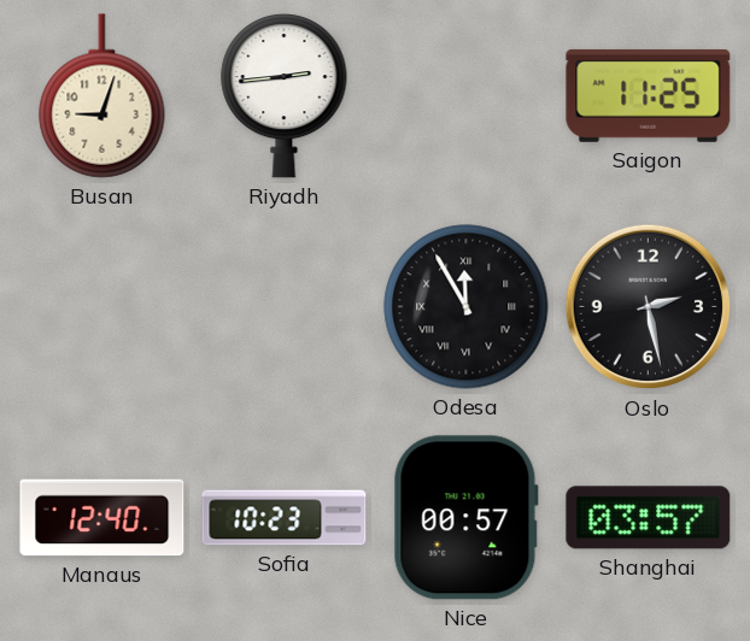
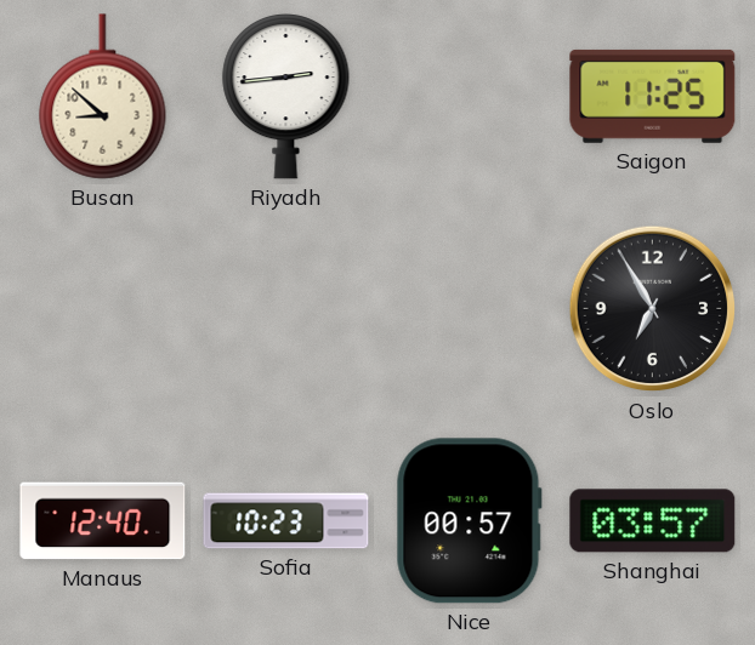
Busan: 9:03 -> 8:52 (103, 97)
Odesa: 11:55 -> none (467, 307)
Oslo: 2:28 -> 6:55 (653, 309)
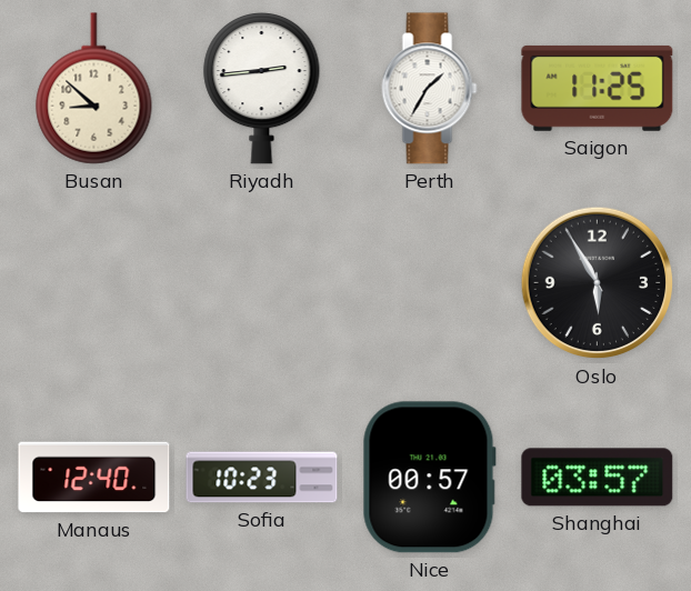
Perth: none -> 1:35 (430, 89)
Oslo: 6:55 -> 5:55 (598, 283)
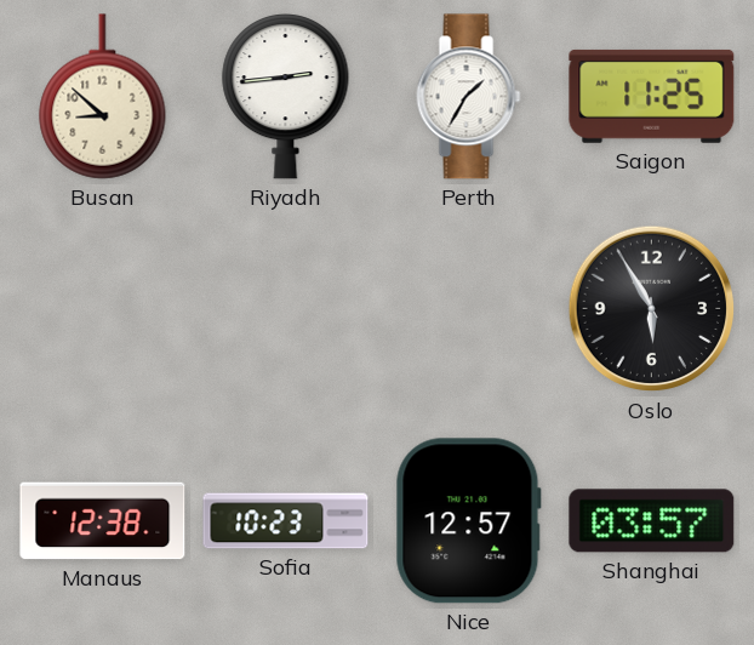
Manaus: 12:40 -> 12:38 (103, 521)
Nice: 00:57 -> 12:57 (468, 521)
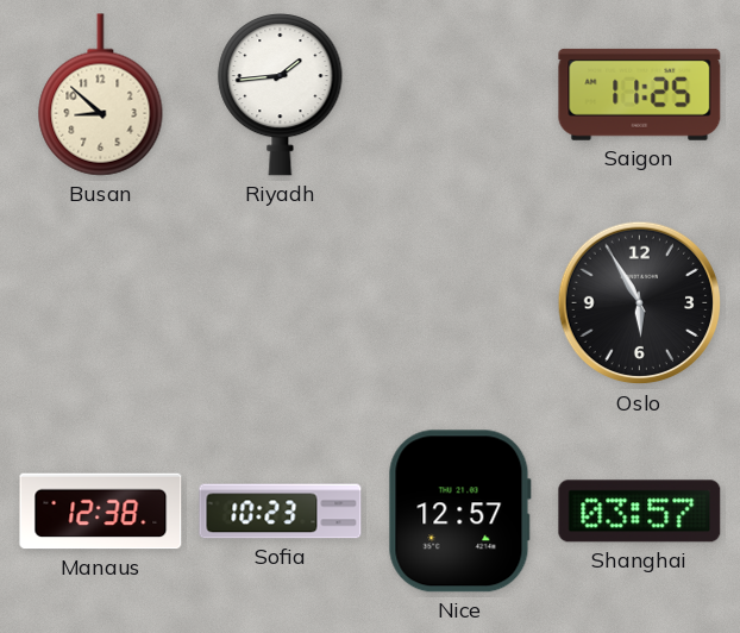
Riyadh: 2:44 -> 1:44 (281, 94)
Perth: 1:35 -> none (469, 97)
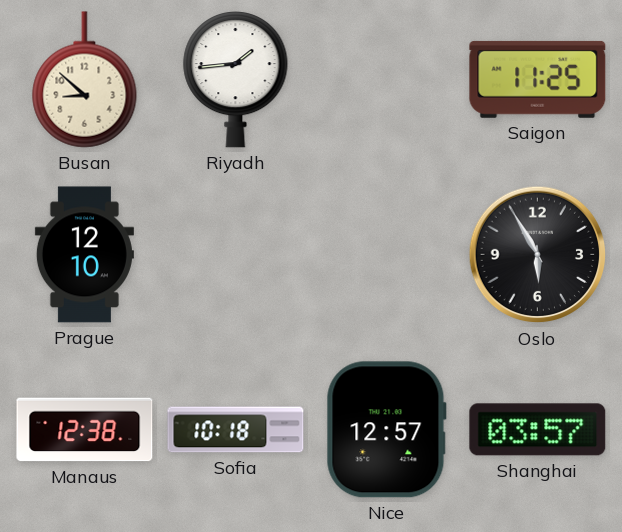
Prague: none -> 12:10 (84, 255)
Sofia: 10:23 -> 10:18 (236, 430)
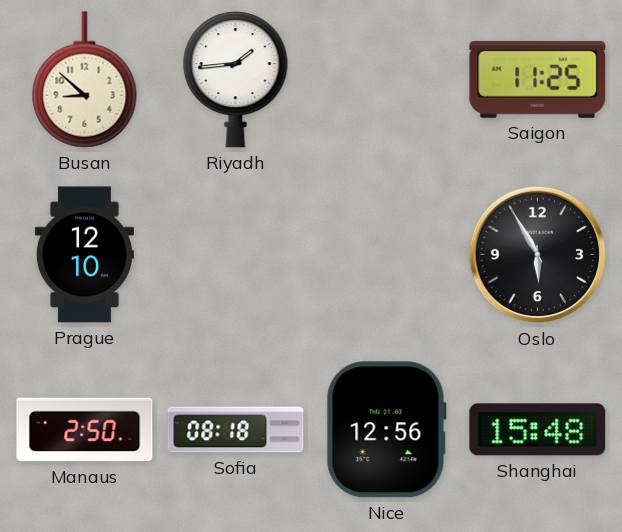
Manaus: 12:38 -> 2:50 (85, 430)
Sofia: 10:18 -> 08:18 (236, 430)
Nice: 12:57 -> 12:56 (386, 430)
Shanghai: 03:57 -> 15:48 (538, 430)
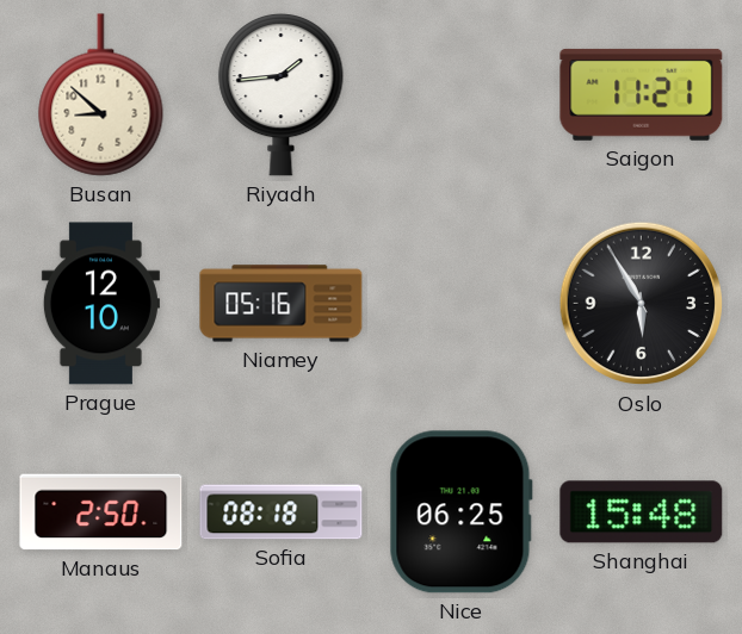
Saigon: 11:25 -> 11:21 (642, 94)
Niamey: none -> 05:16 (282, 304)
Nice: 12:56 -> 06:25 (460, 512)
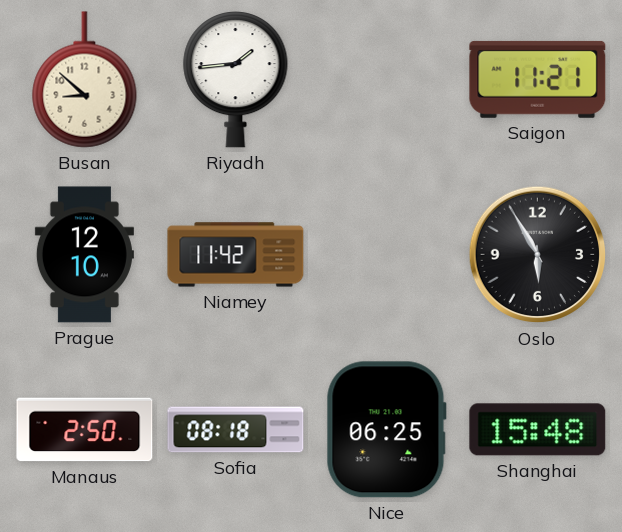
Niamey: 05:16 -> 11:42 (236, 255)
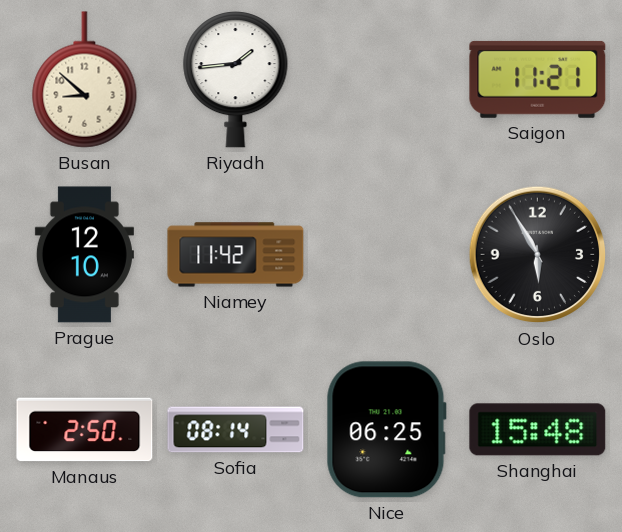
Sofia: 08:18 -> 08:14 (236, 430)
